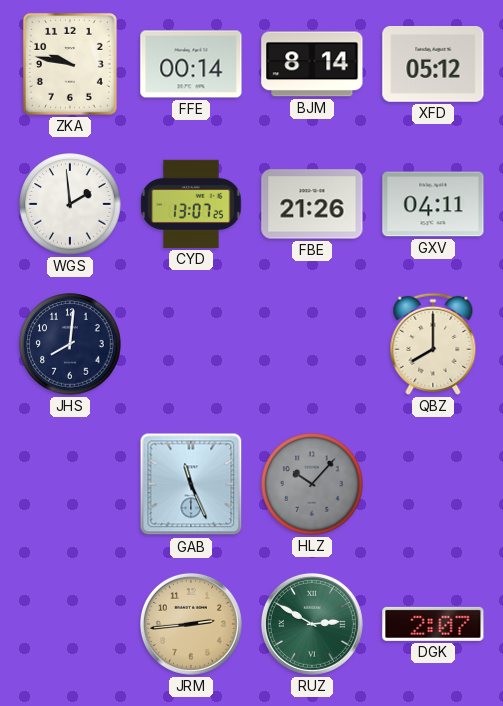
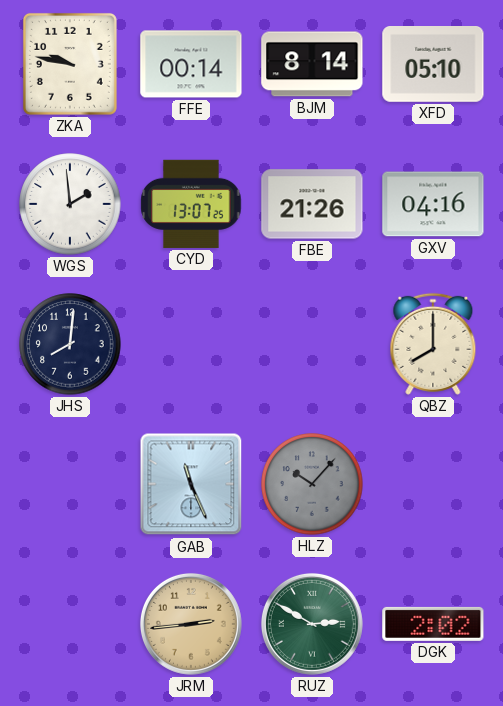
XFD: 05:12 -> 05:10 (433, 65)
GXV: 04:11 -> 04:16 (433, 204)
DGK: 2:07 -> 2:02 (433, 624)
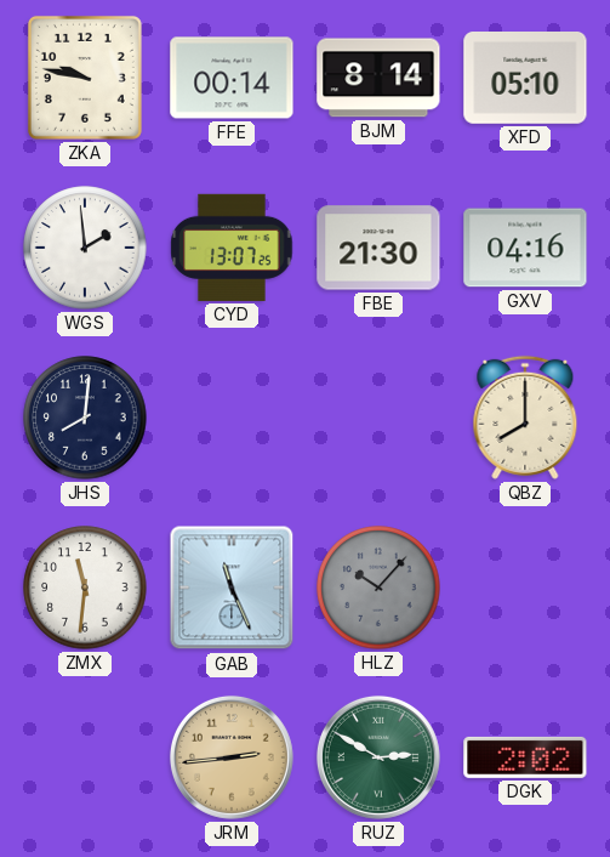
FBE: 21:26 -> 21:30 (378, 248)
ZMX: none -> 11:31 (85, 588)
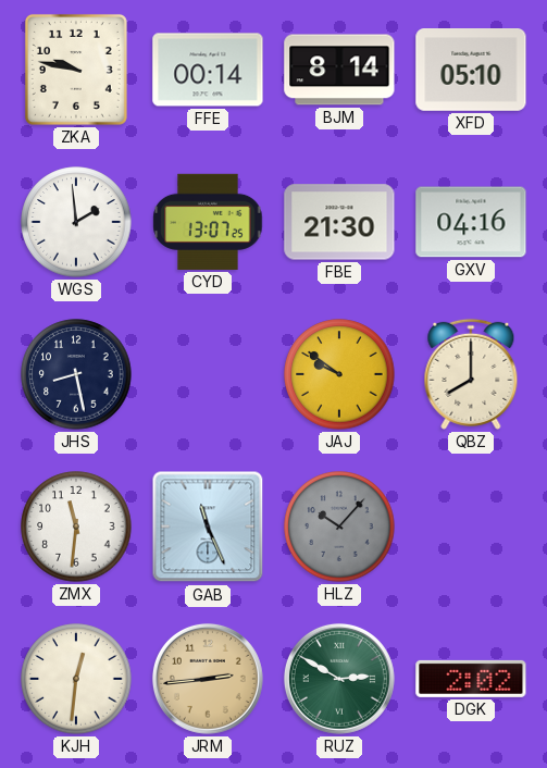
JHS: 8:01 -> 8:28 (76, 374)
JAJ: none -> 9:51 (339, 374)
KJH: none -> 12:31 (76, 679)
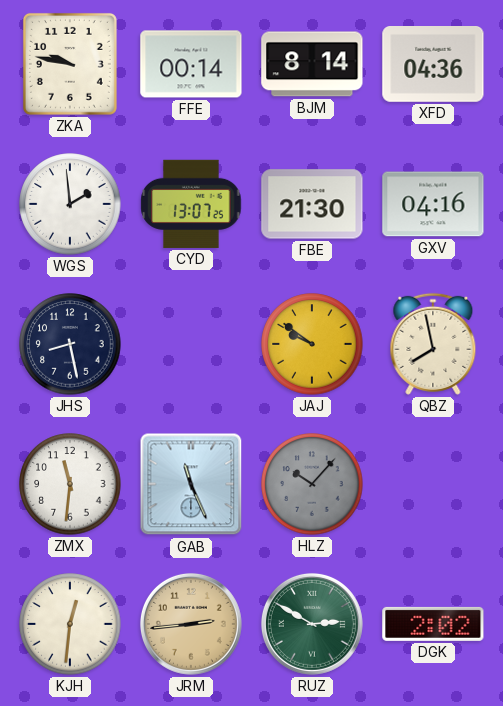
XFD: 05:10 -> 04:36 (433, 65)
QBZ: 8:00 -> 7:58 (433, 344)
